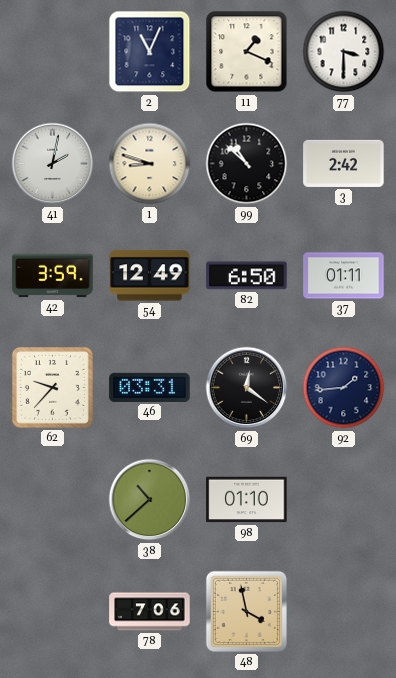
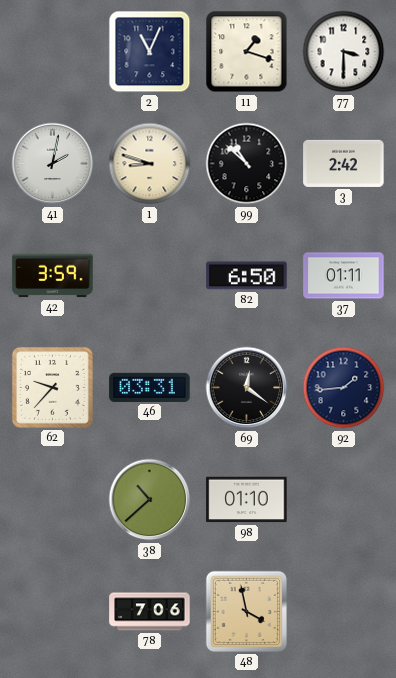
11: 1:19 -> 1:18 (247, 52)
54: 12:49 -> none (150, 276)
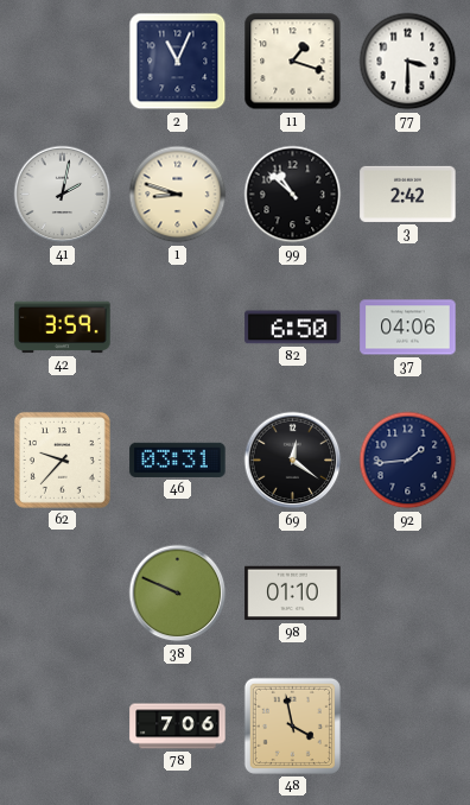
37: 01:11 -> 04:06 (408, 328)
38: 10:38 -> 9:49 (178, 594)
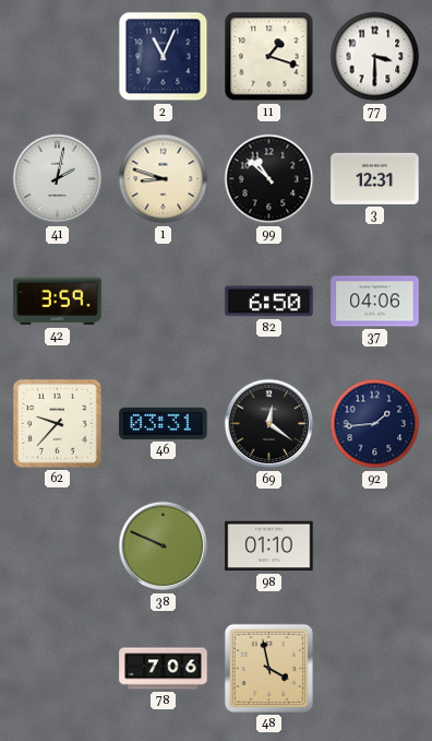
3: 2:42 -> 12:31 (375, 178)
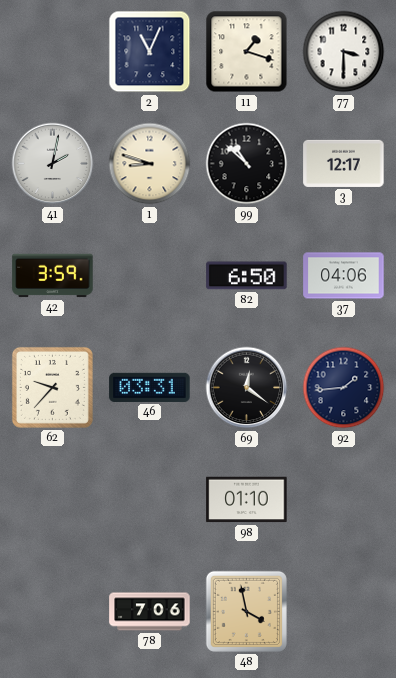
3: 12:31 -> 12:17 (344, 163)
38: 9:49 -> none (164, 546)
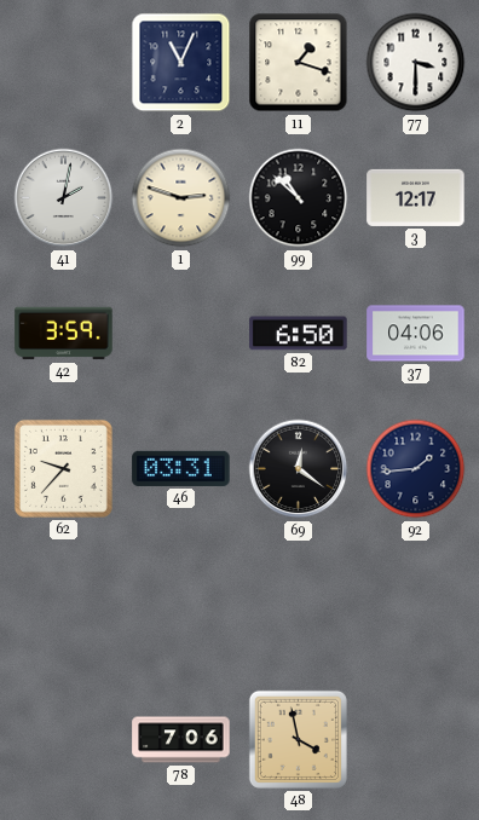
1: 8:48 -> 2:48 (181, 198)
98: 01:10 -> none (247, 500)
